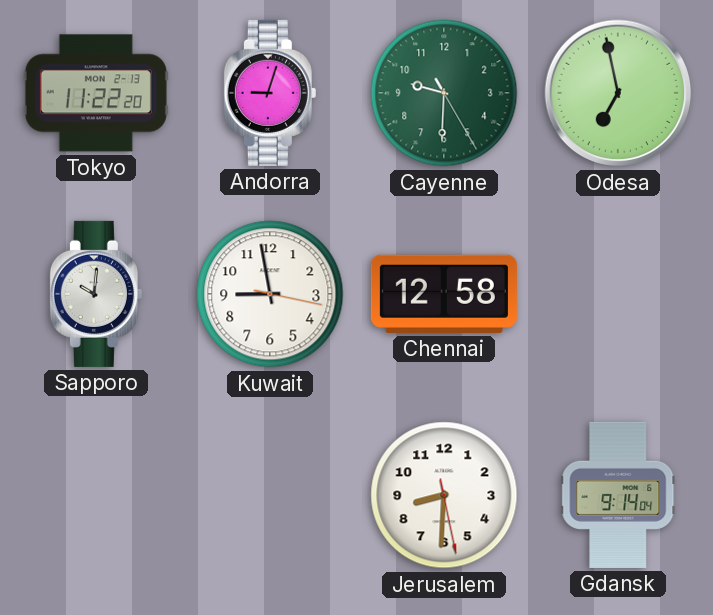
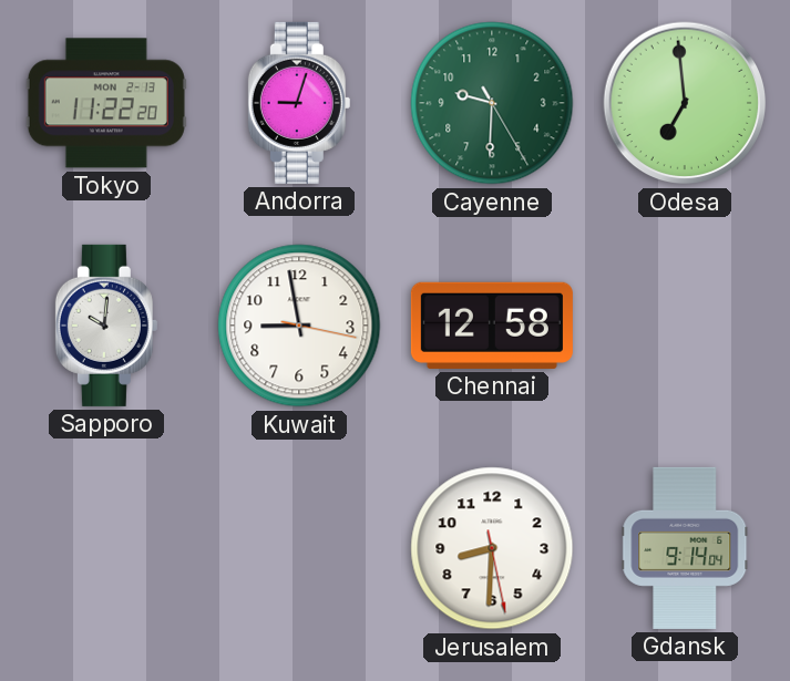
Odesa: 6:58 -> 6:59 (685, 103)
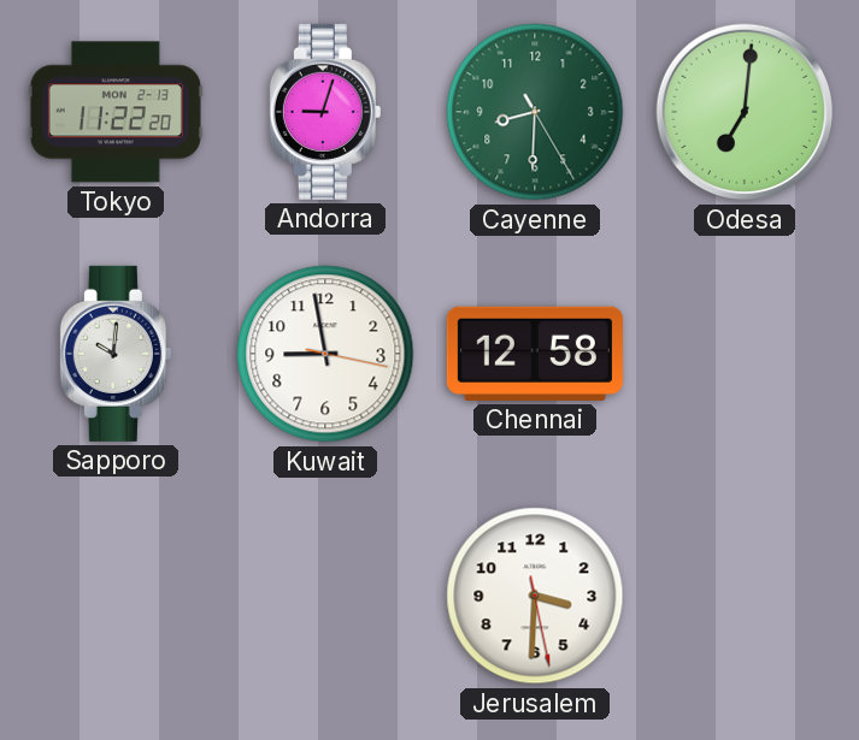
Cayenne: 9:30 -> 8:30 (535, 112)
Odesa: 6:59 -> 7:01 (745, 112)
Jerusalem: 8:30 -> 3:30 (535, 596)
Gdansk: 9:14 -> none (685, 548)
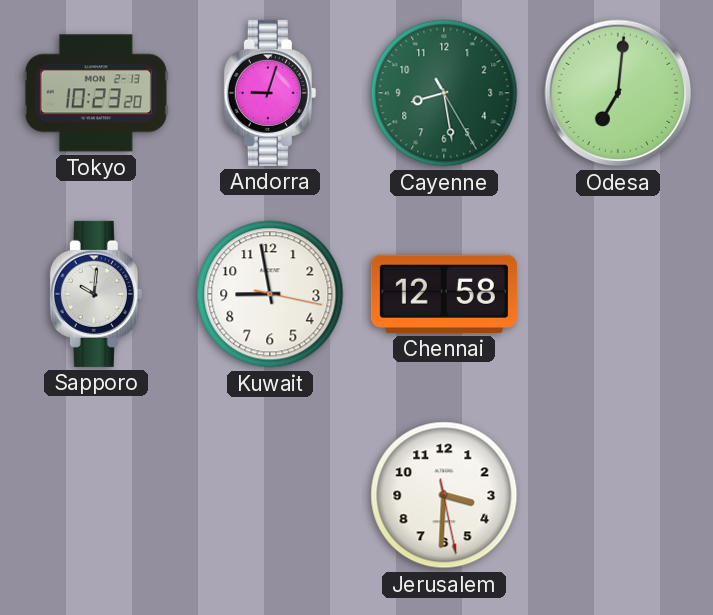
Tokyo: 11:22 -> 10:23 (96, 93)
Cayenne: 8:30 -> 8:28 (444, 93)
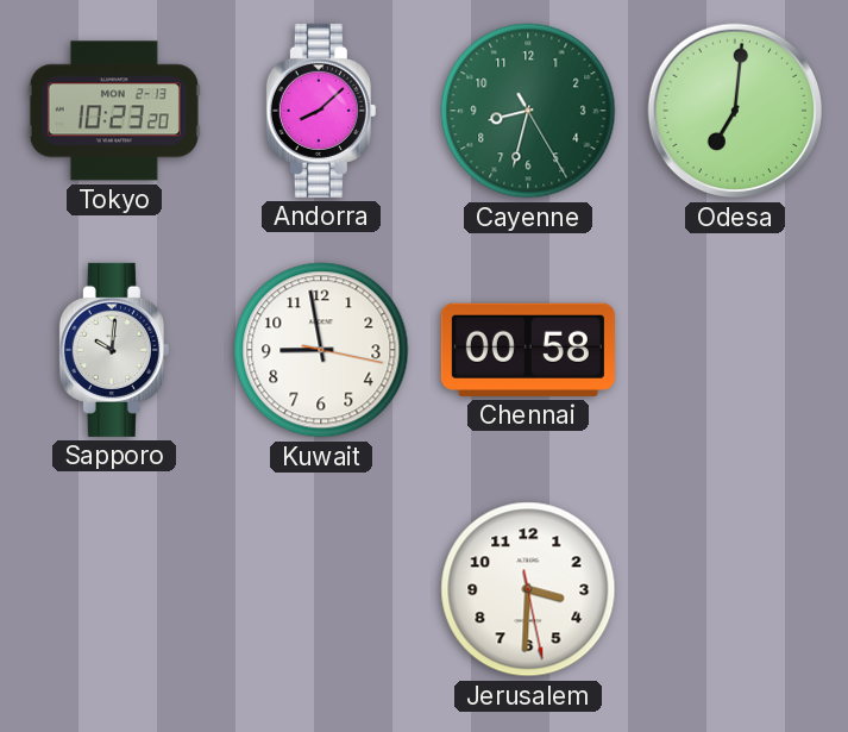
Andorra: 9:03 -> 8:08 (321, 111)
Cayenne: 8:28 -> 8:32 (528, 111)
Chennai: 12:58 -> 00:58 (528, 350)
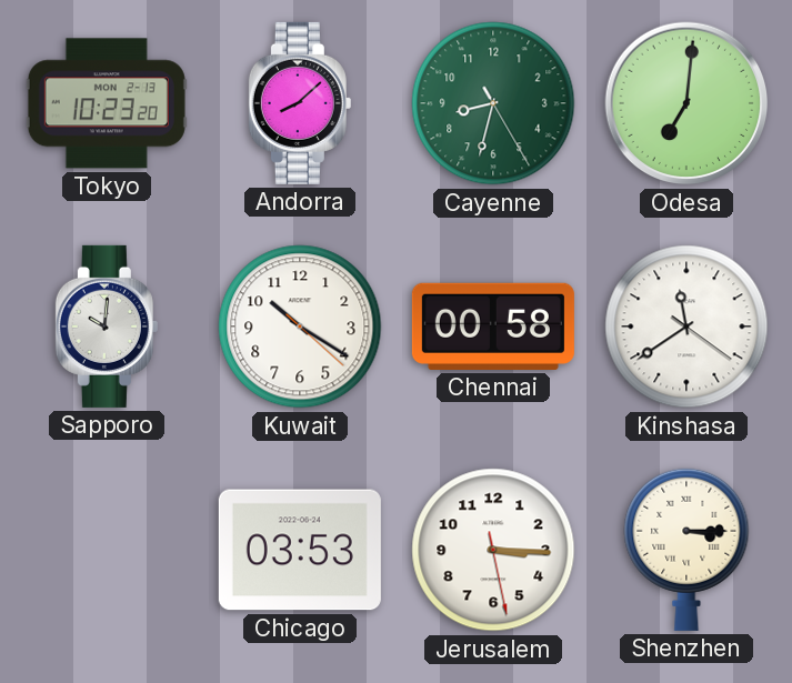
Kuwait: 8:58 -> 10:20 (300, 327)
Kinshasa: none -> 11:39 (686, 327)
Chicago: none -> 03:53 (300, 550)
Jerusalem: 3:30 -> 3:15 (493, 550)
Shenzhen: none -> 3:15 (686, 550)
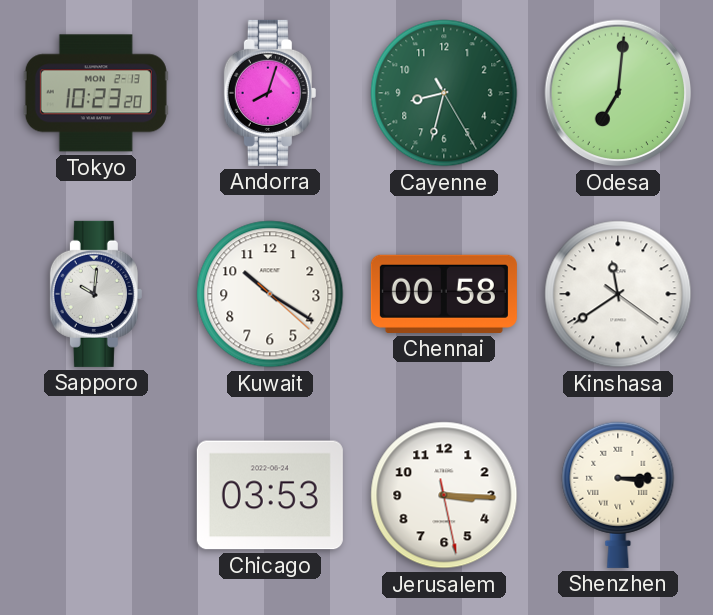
Andorra: 8:08 -> 8:03 (270, 93)
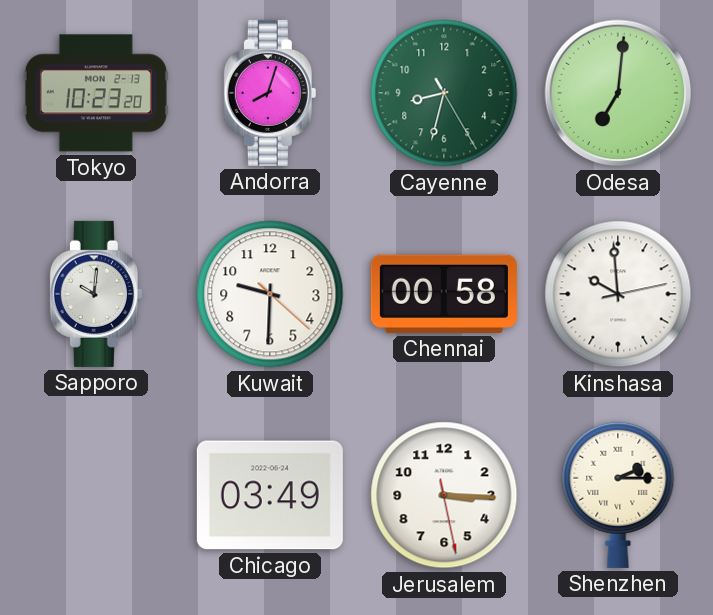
Kuwait: 10:20 -> 9:30 (270, 294)
Kinshasa: 11:39 -> 9:59 (618, 294)
Chicago: 03:53 -> 03:49 (270, 495)
Shenzhen: 3:15 -> 2:15 (618, 495)
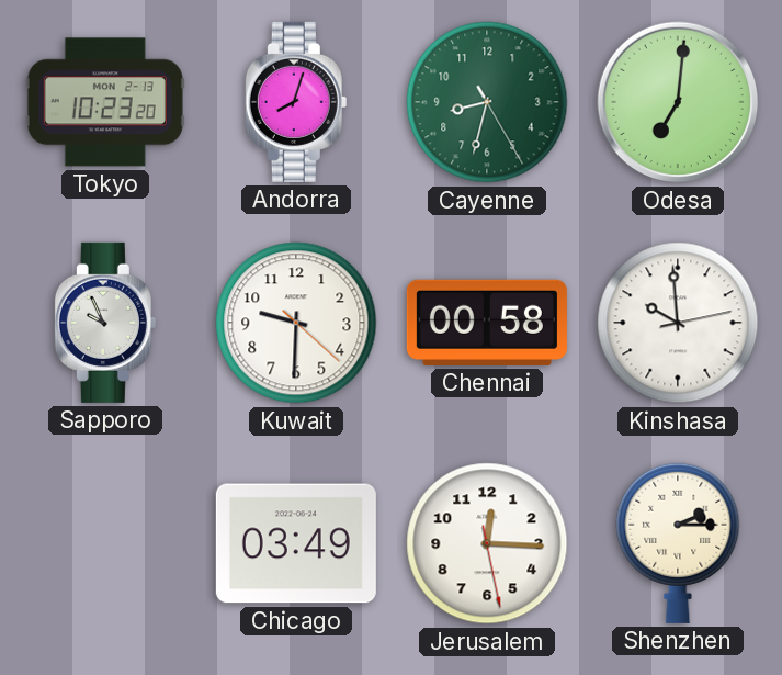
Sapporo: 10:01 -> 9:56 (105, 323)
Jerusalem: 3:15 -> 12:15 (487, 543)
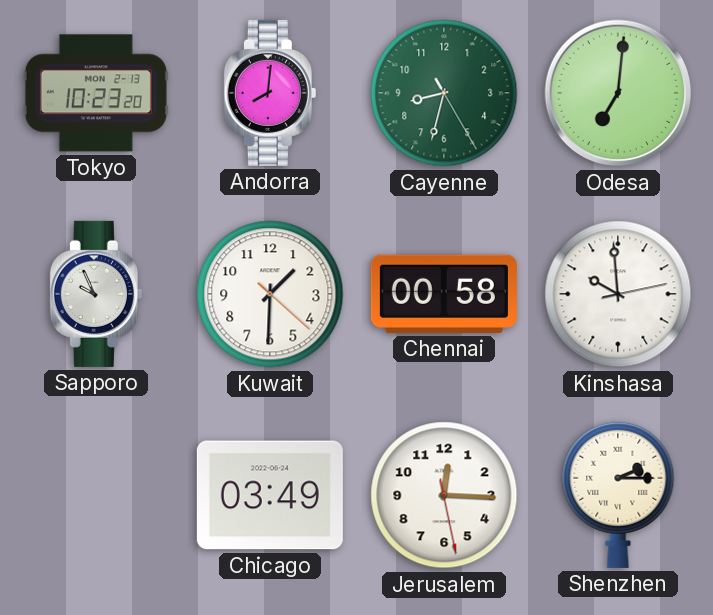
Andorra: 8:03 -> 8:01 (270, 93)
Kuwait: 9:30 -> 1:30 (270, 294)
